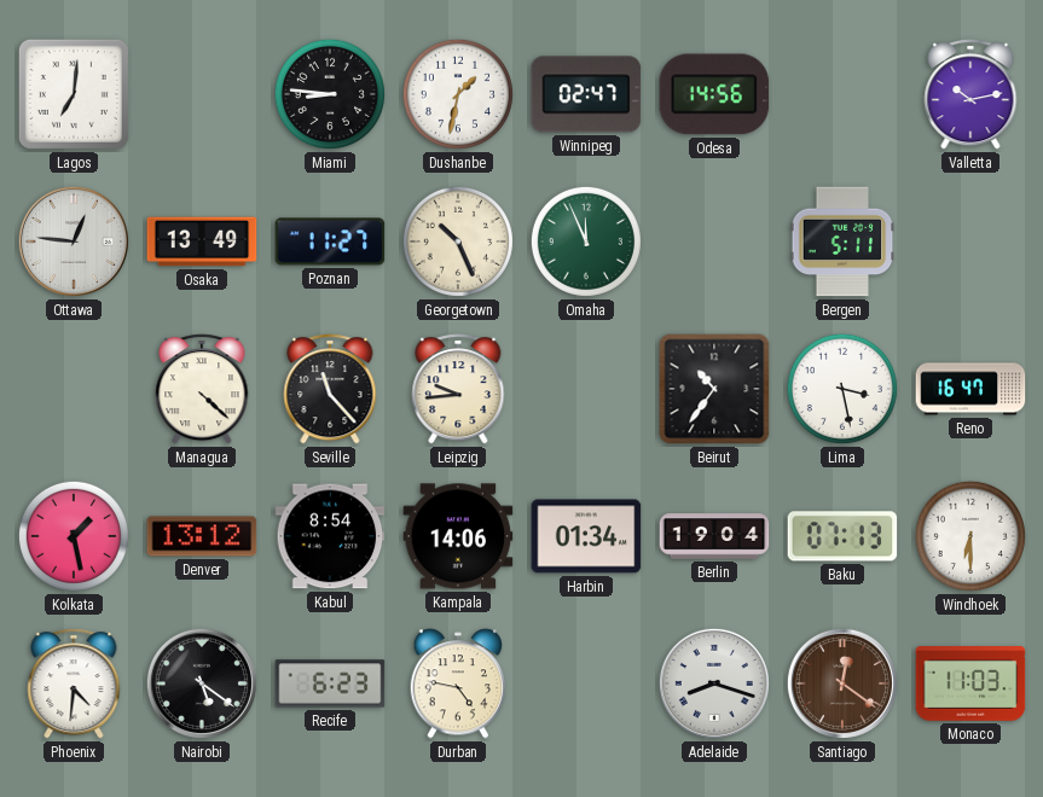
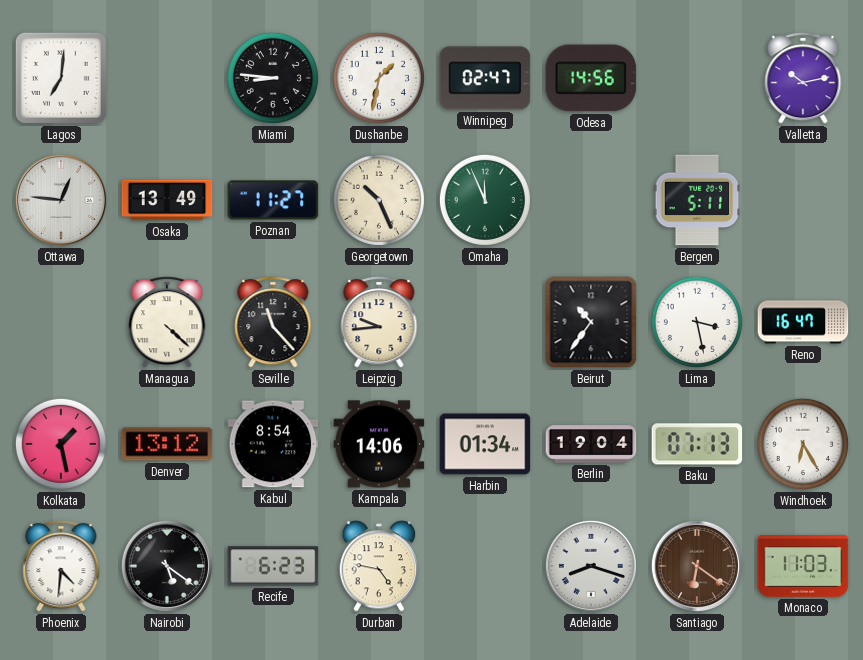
Windhoek: 6:30 -> 6:25 (803, 444)
Santiago: 12:21 -> 6:21 (697, 566)
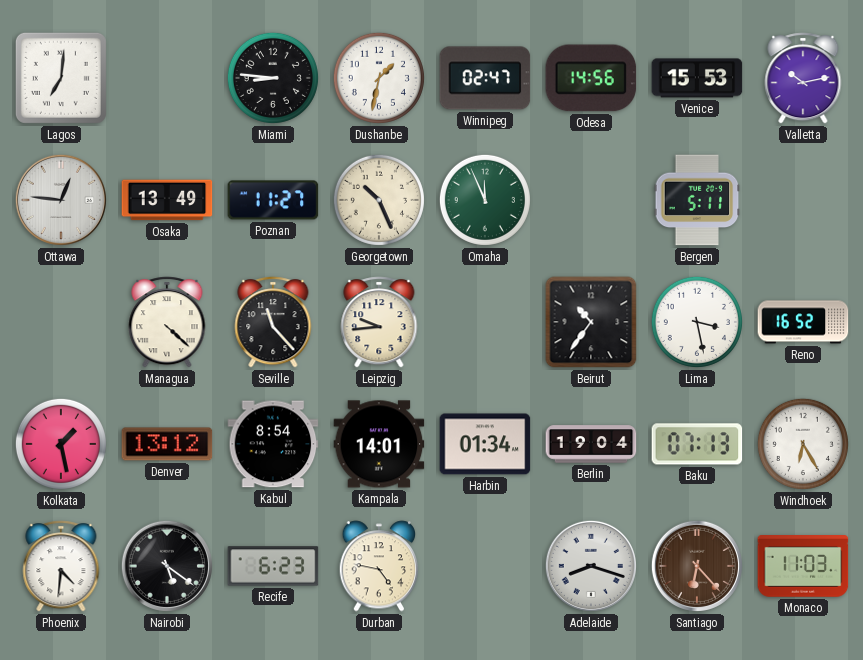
Venice: none -> 15:53 (697, 78)
Reno: 16:47 -> 16:52 (803, 322)
Kampala: 14:06 -> 14:01 (379, 444)
Santiago: 6:21 -> 6:23 (697, 566)
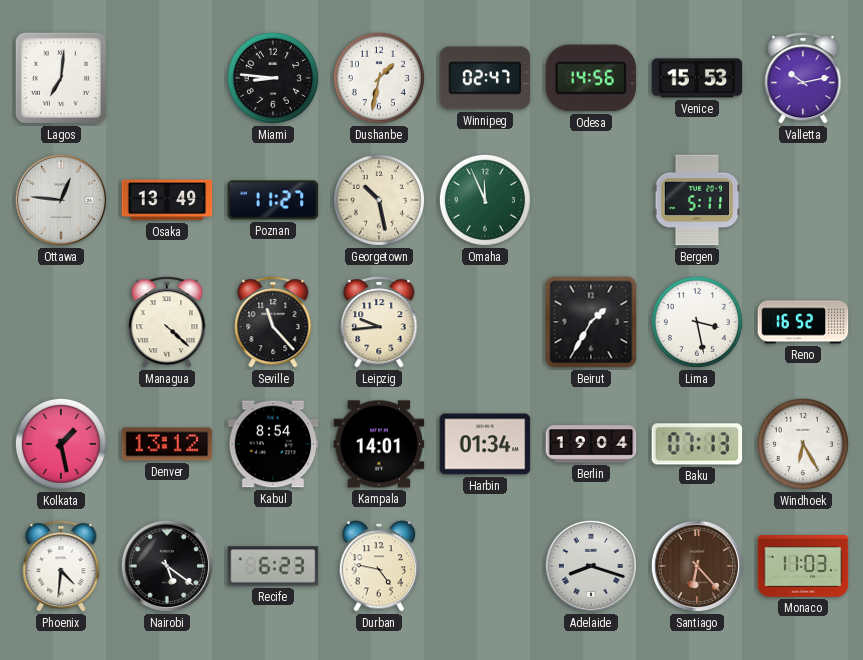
Georgetown: 10:26 -> 10:28 (379, 200)
Beirut: 10:36 -> 1:35 (591, 322)
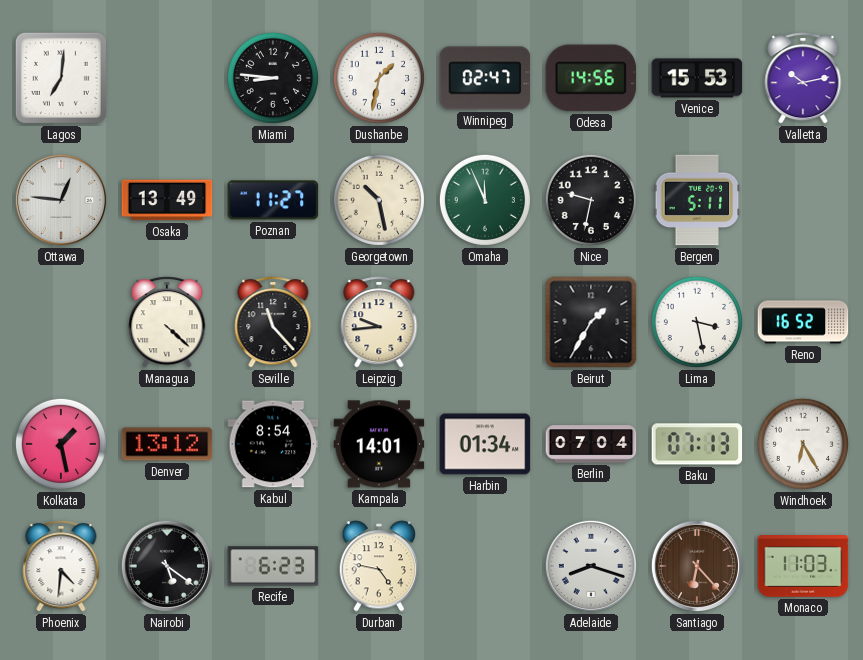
Nice: none -> 9:32 (591, 200)
Berlin: 19:04 -> 07:04 (591, 444)
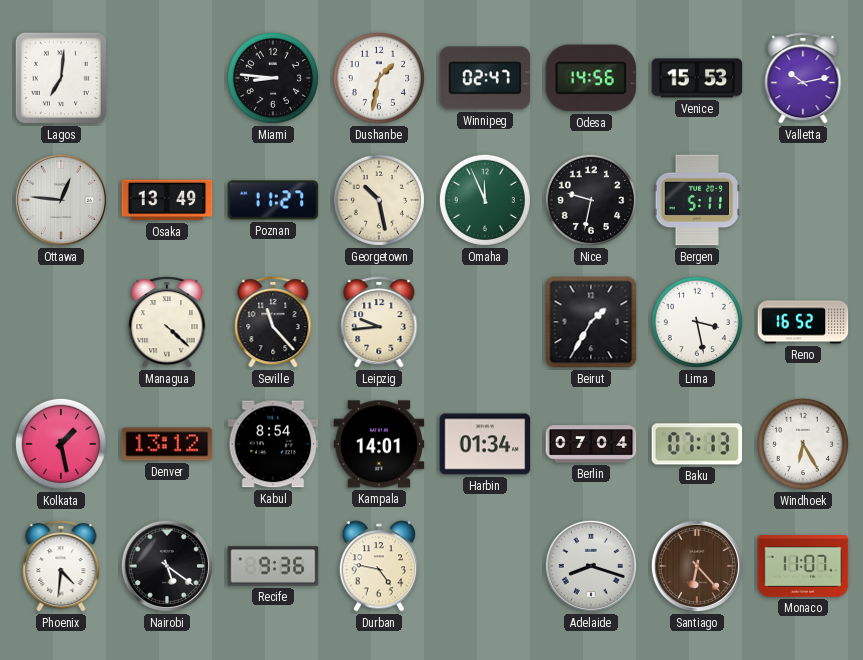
Recife: 6:23 -> 9:36 (273, 566)
Monaco: 11:03 -> 11:07 (803, 567)
